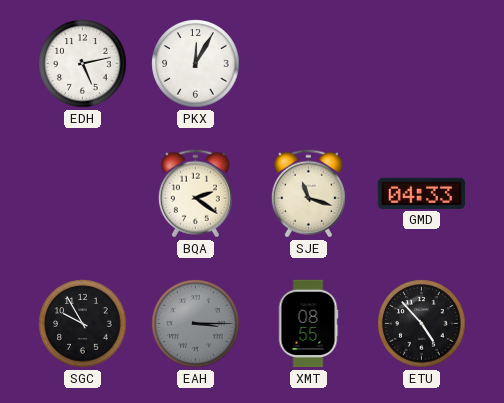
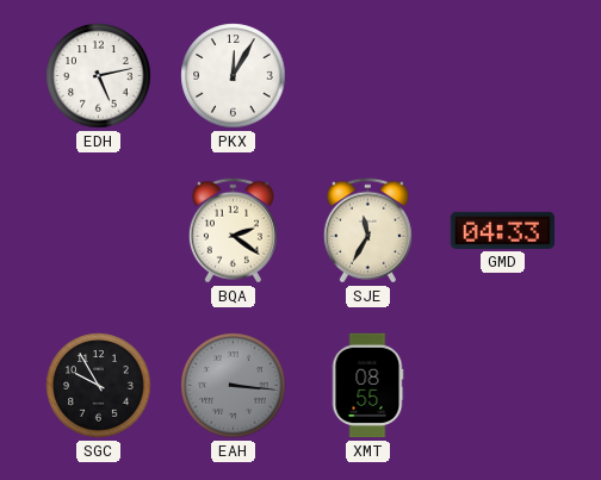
SJE: 11:18 -> 11:35 (367, 231)
EAH: 3:15 -> 3:16 (234, 386)
ETU: 4:53 -> none (422, 324)
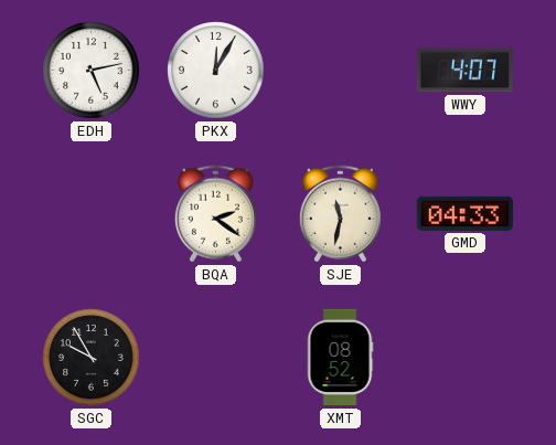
WWY: none -> 4:07 (464, 71)
SJE: 11:35 -> 11:32 (340, 214)
EAH: 3:16 -> none (234, 386)
XMT: 08:55 -> 08:52 (340, 358)
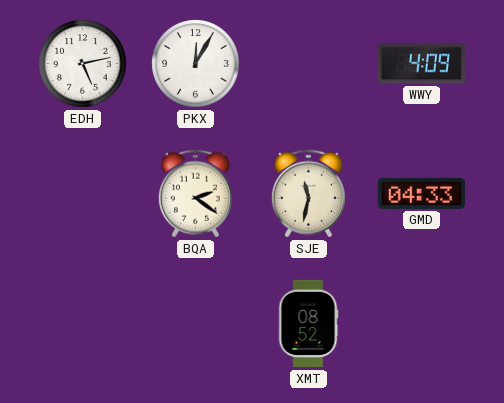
WWY: 4:07 -> 4:09 (421, 64)
SGC: 9:55 -> none (92, 358)
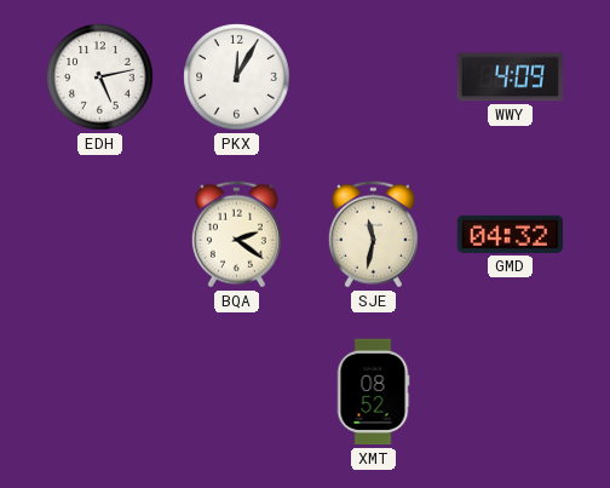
GMD: 04:33 -> 04:32 (510, 234)
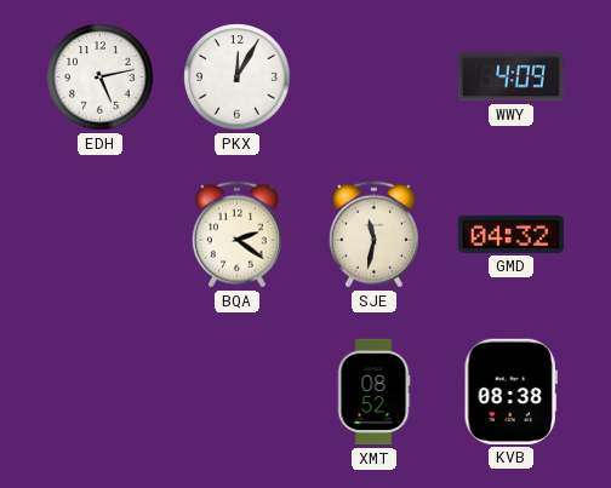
KVB: none -> 08:38 (510, 391)
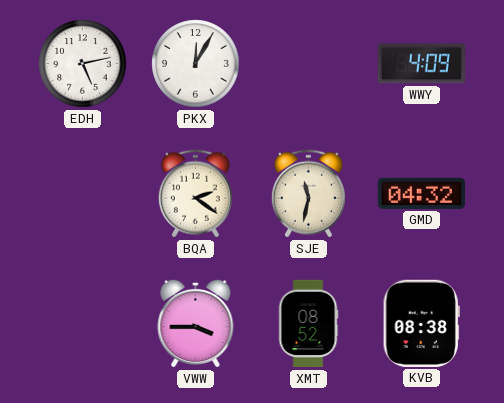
VWW: none -> 3:45 (196, 323)
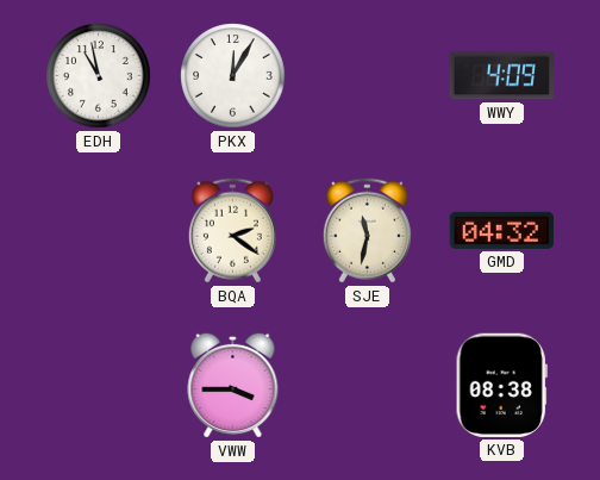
EDH: 5:13 -> 10:58 (99, 76)
XMT: 08:52 -> none (308, 324)
